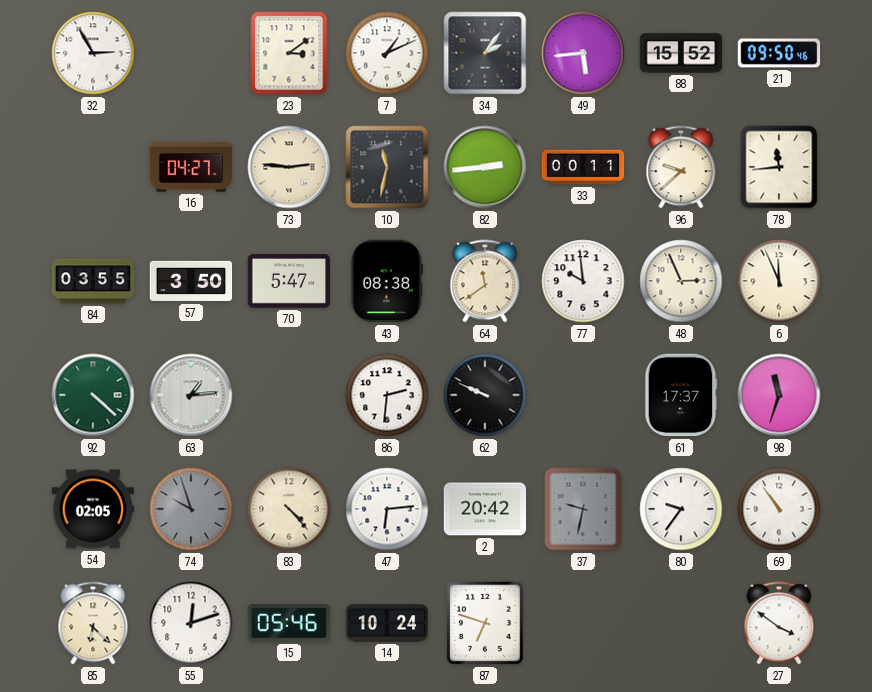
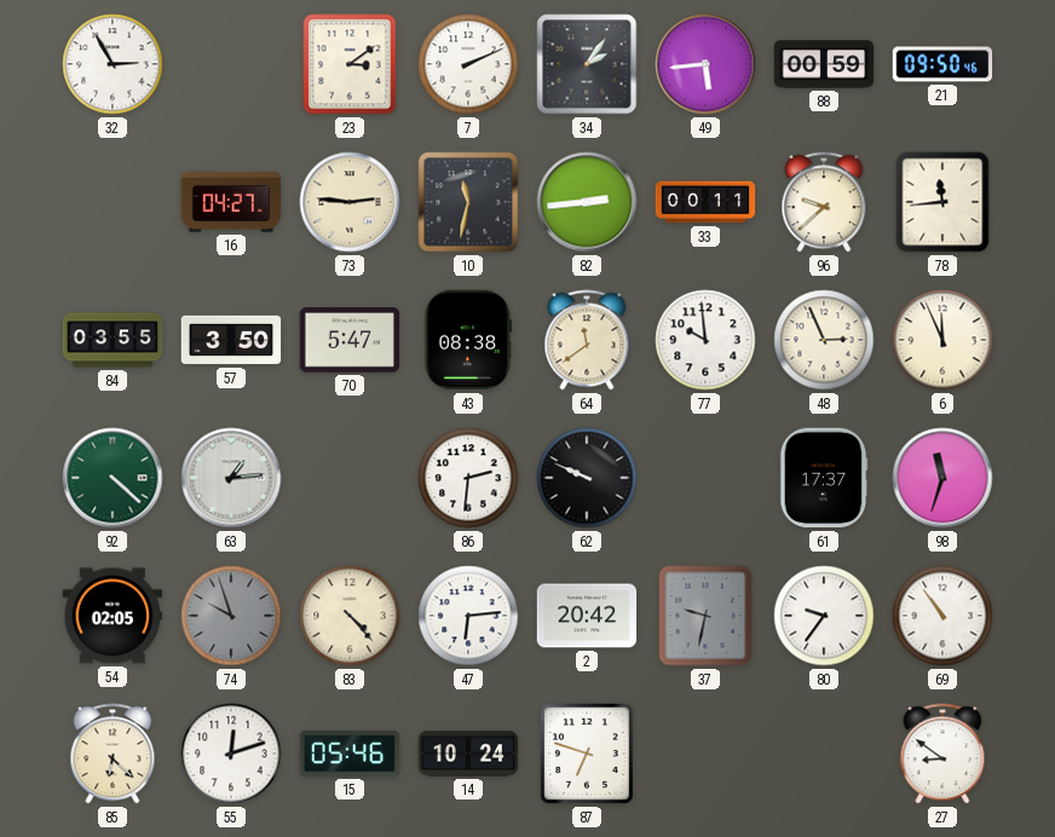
7: 1:11 -> 2:11 (468, 64)
88: 15:52 -> 00:59 (824, 64)
27: 3:51 -> 8:51 (942, 754)
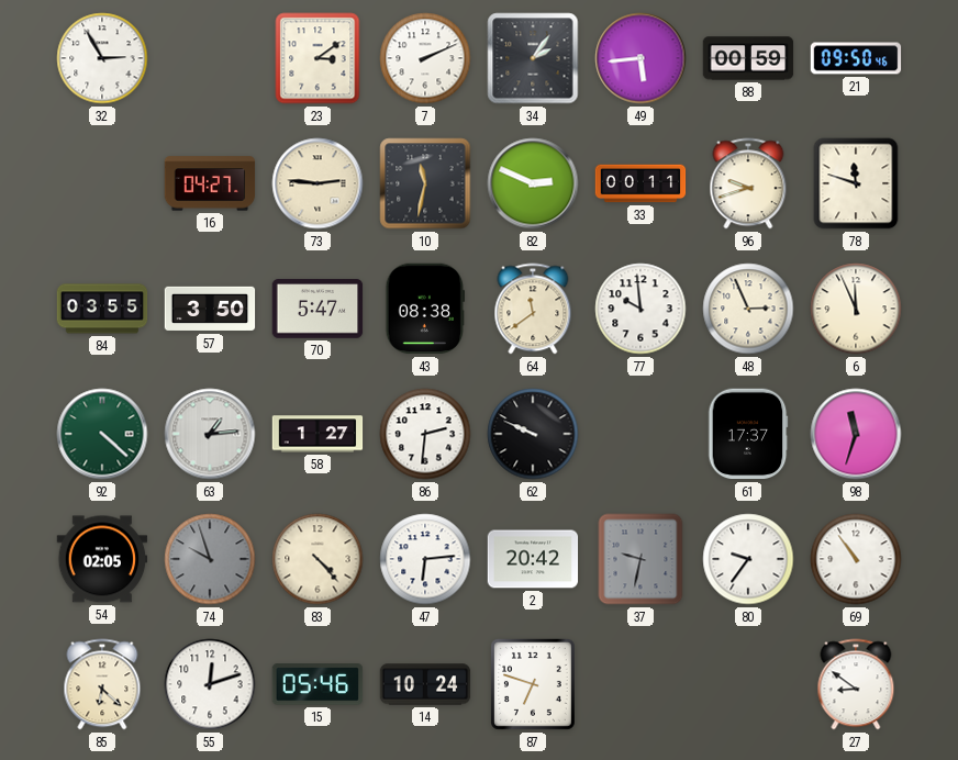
82: 2:44 -> 2:49 (533, 183)
96: 9:38 -> 9:42 (748, 183)
78: 11:44 -> 11:48 (856, 183)
58: none -> 1:27 (318, 434)
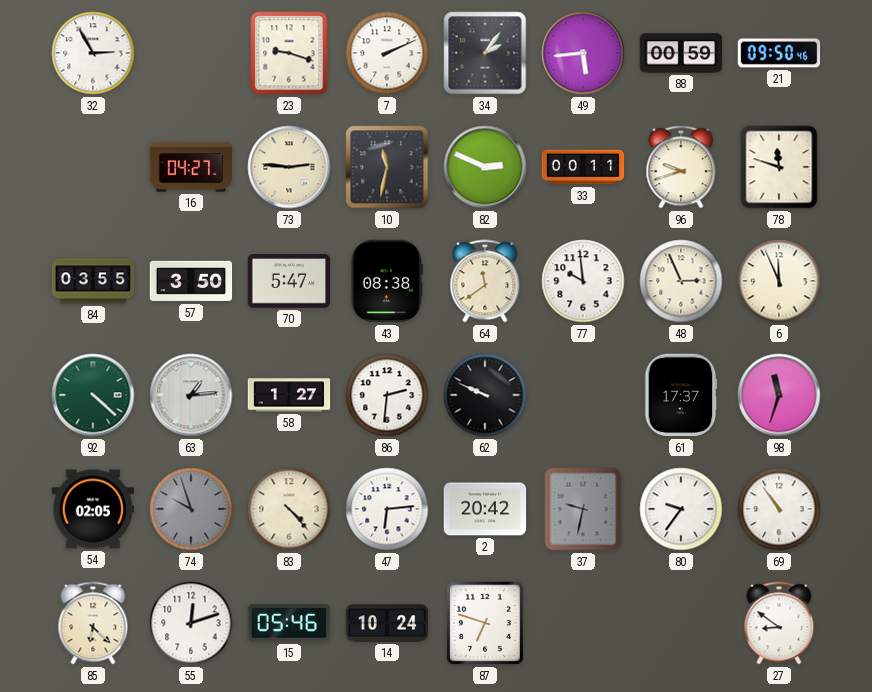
23: 3:09 -> 9:18 (289, 53)
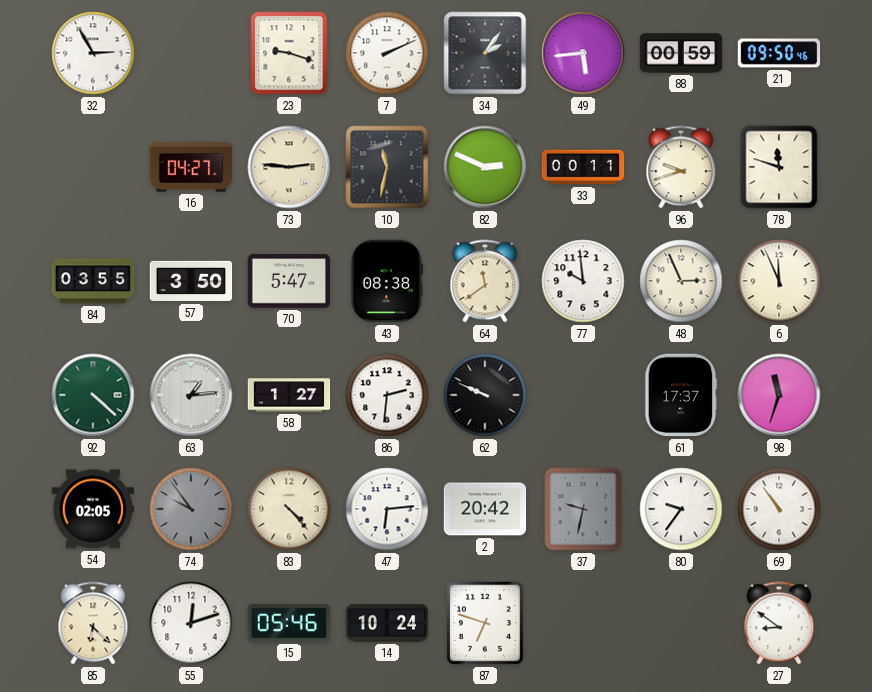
74: 9:57 -> 9:54 (191, 509)
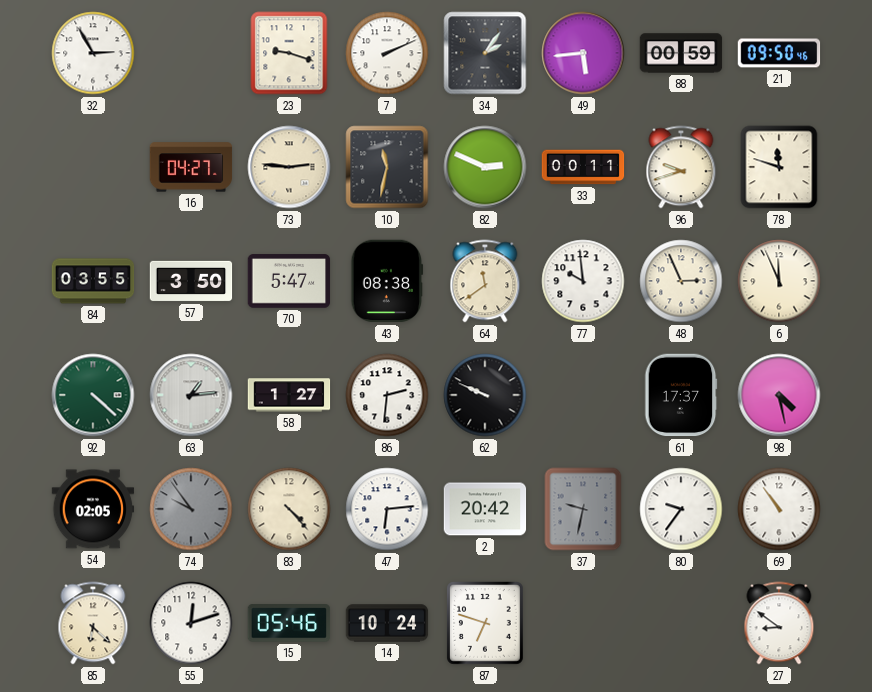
98: 11:33 -> 4:28 (779, 395)
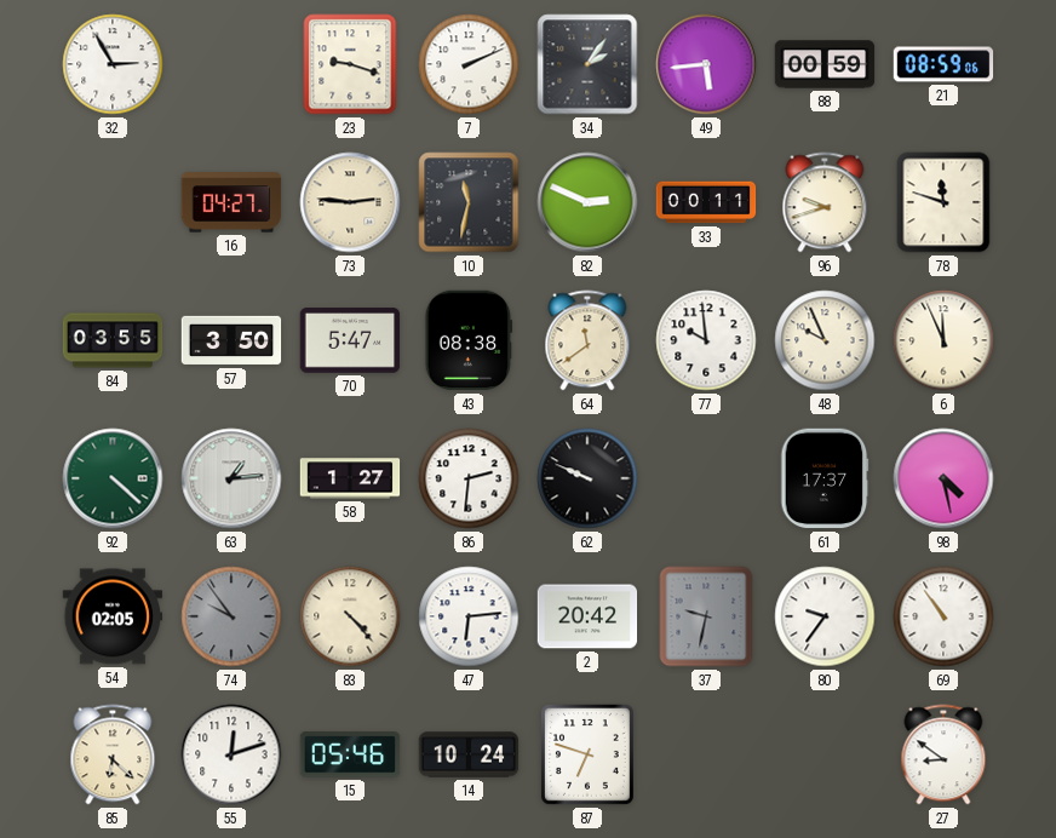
21: 09:50 -> 08:59 (943, 64)
48: 2:56 -> 9:56 (825, 340)
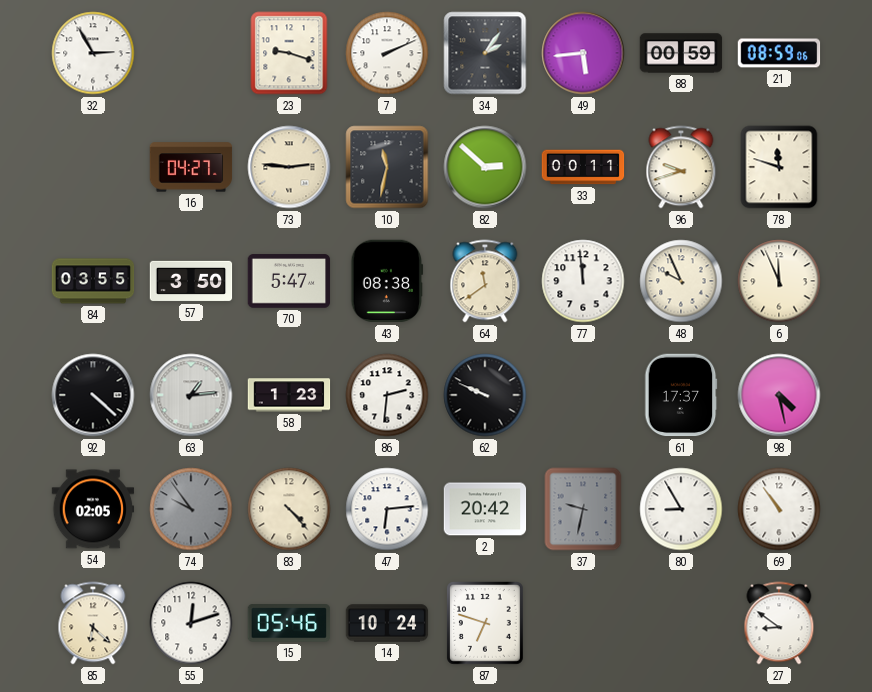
82: 2:49 -> 2:52 (485, 167)
77: 9:59 -> 11:59 (583, 281)
92 dial: green -> black (93, 395)
58: 1:27 -> 1:23 (289, 395)
80: 9:36 -> 8:55 (681, 509)
